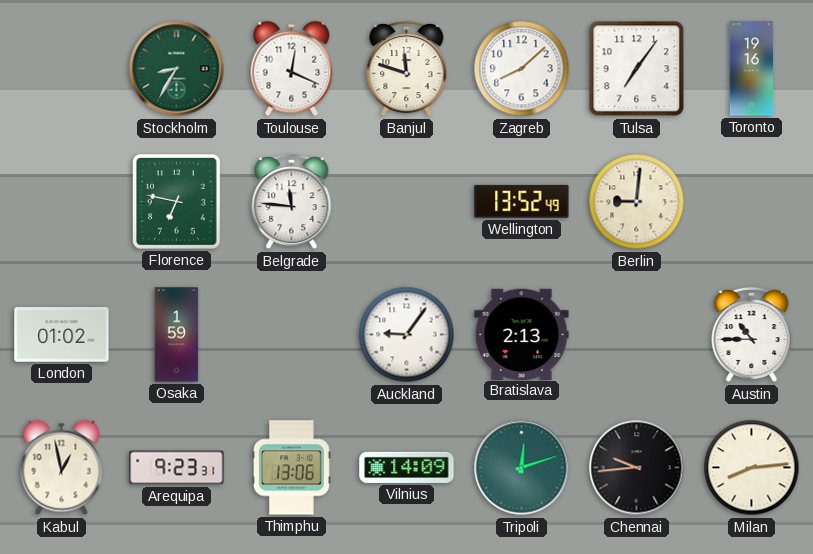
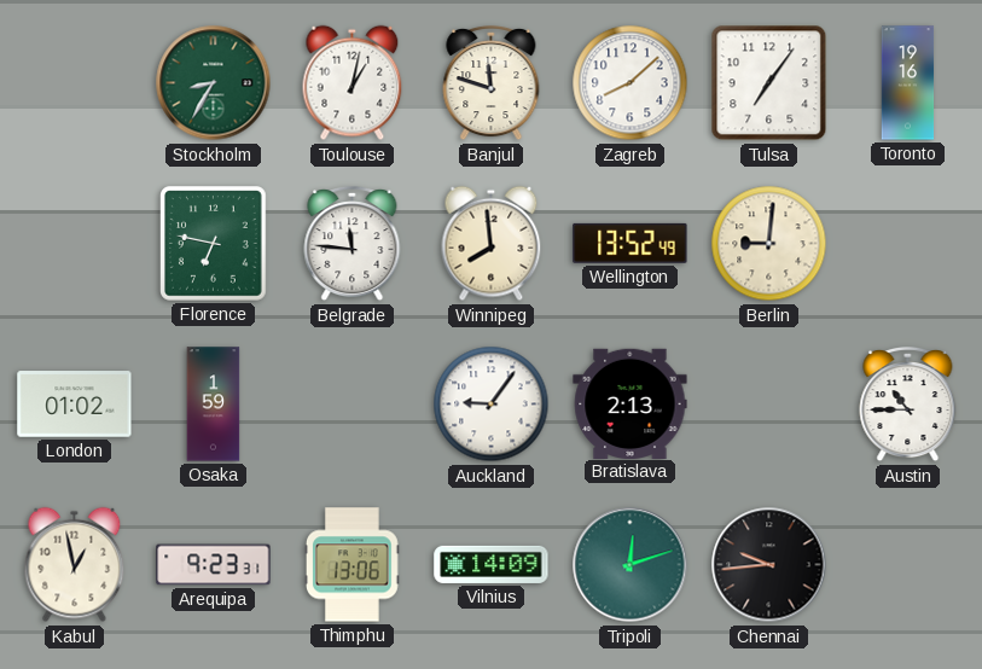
Toulouse: 12:19 -> 1:02 (353, 83)
Winnipeg: none -> 7:59 (492, 244)
Milan: 8:14 -> none (752, 468)
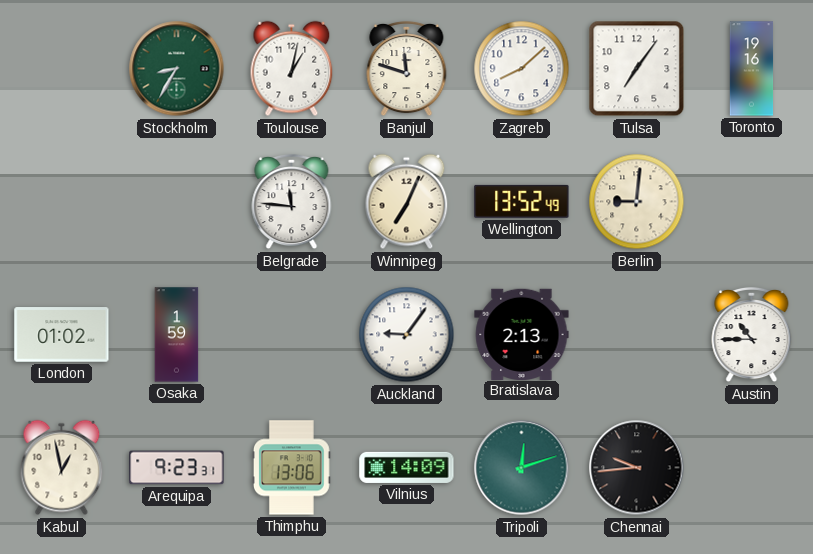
Florence: 6:47 -> none (214, 244)
Winnipeg: 7:59 -> 7:04 (407, 202)
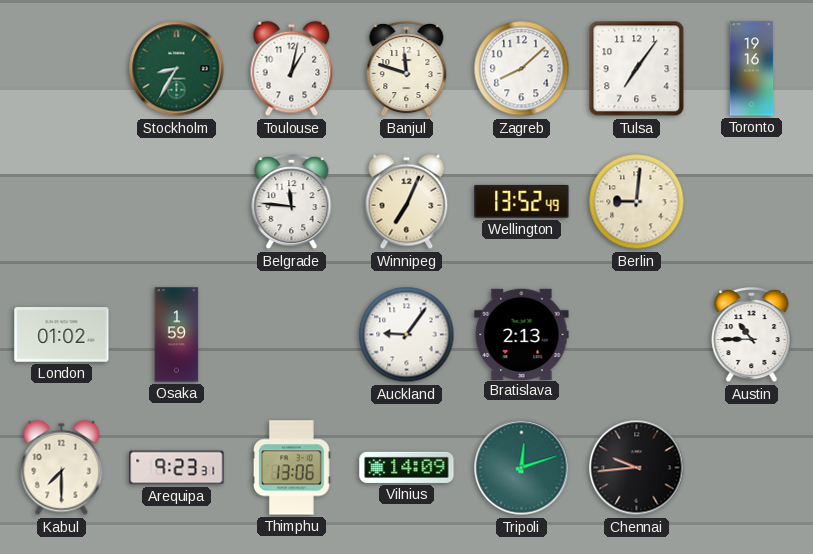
Kabul: 12:58 -> 7:30 (62, 468)
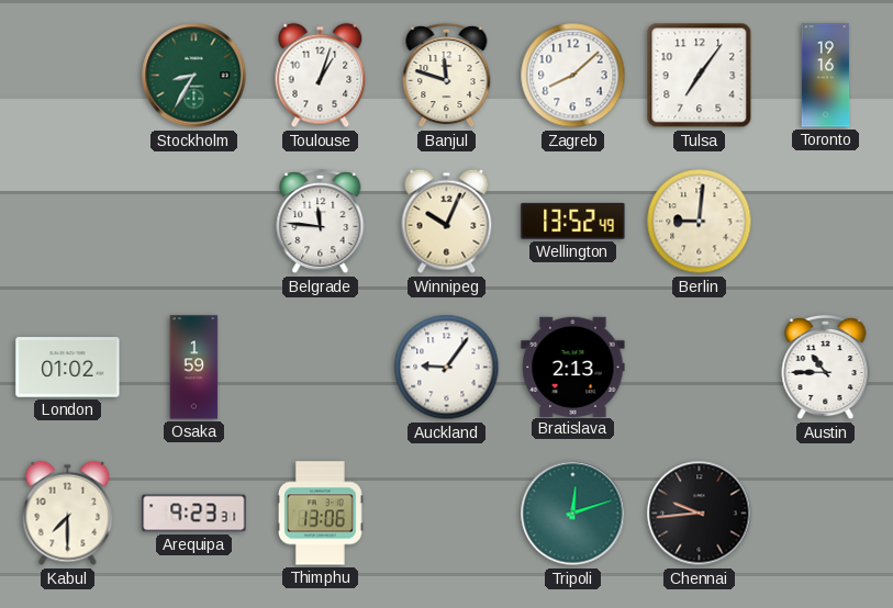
Toulouse: 1:02 -> 1:03 (321, 76)
Winnipeg: 7:04 -> 10:04 (447, 222)
Vilnius: 14:09 -> none (407, 467)
